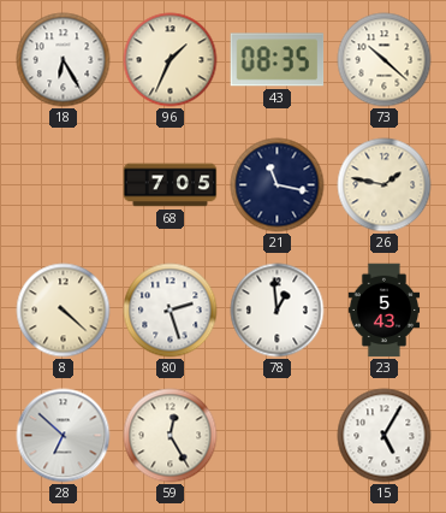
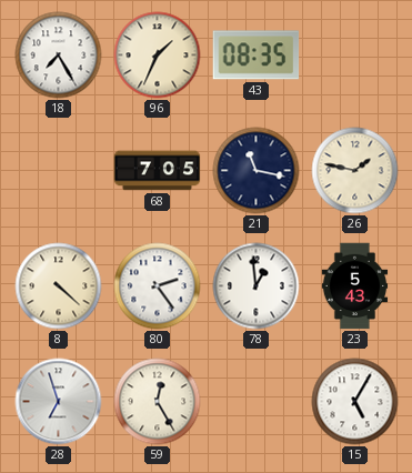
18: 6:25 -> 7:25 (59, 56)
73: 10:22 -> none (385, 60)
80: 2:27 -> 2:24 (158, 286)
28: 6:52 -> 6:57 (59, 402)
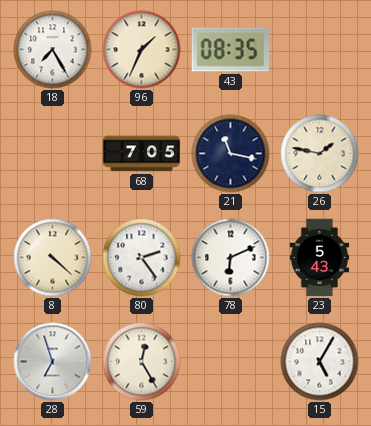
78: 12:59 -> 6:11 (231, 258)
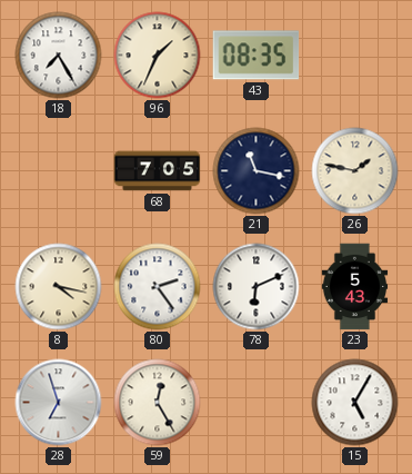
8: 4:22 -> 4:17 (59, 287)
